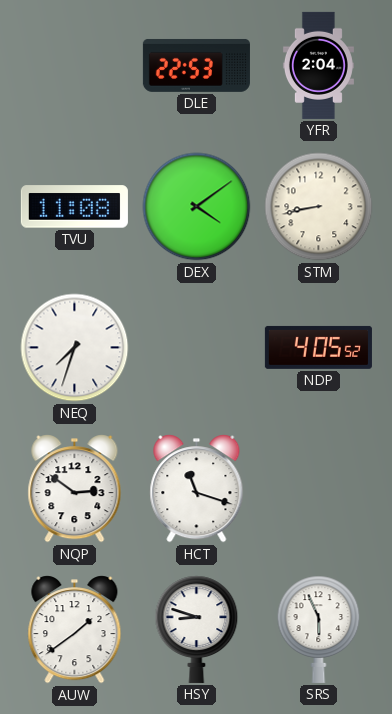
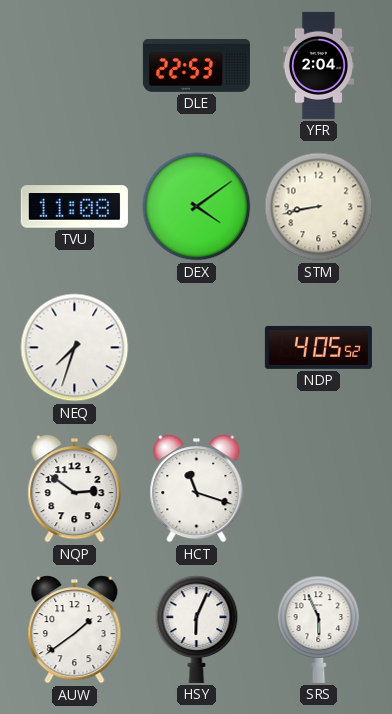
HSY: 8:48 -> 6:04 (197, 629)
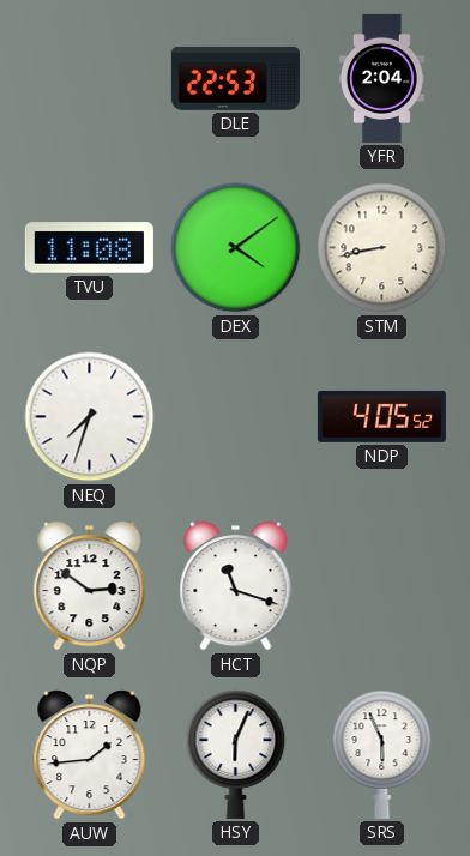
AUW: 1:39 -> 1:44 (90, 755)
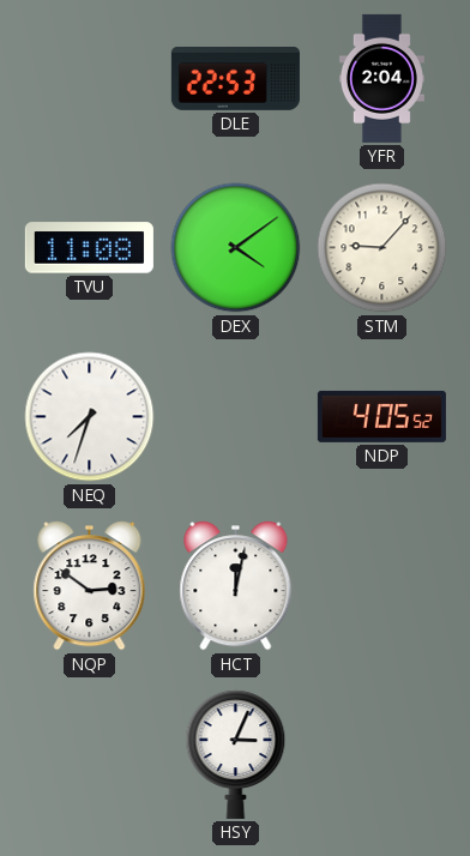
STM: 8:43 -> 9:07 (382, 248)
HCT: 11:18 -> 12:02 (236, 586)
AUW: 1:44 -> none (90, 755)
HSY: 6:04 -> 3:04 (236, 754)
SRS: 5:56 -> none (382, 754)
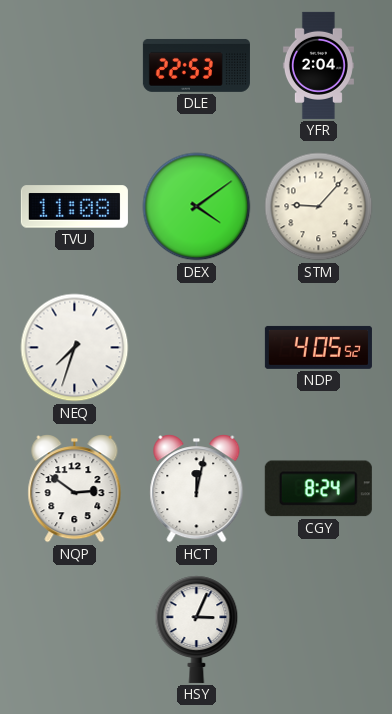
CGY: none -> 8:24 (318, 489)
